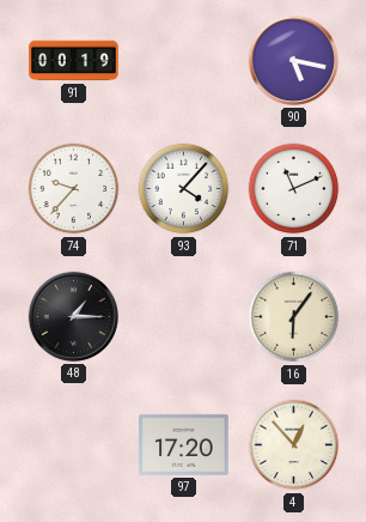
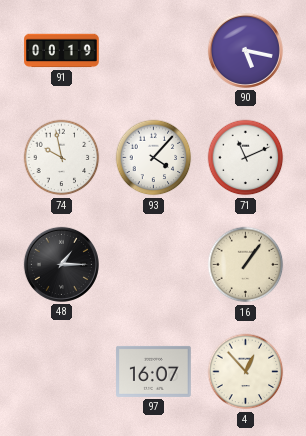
74: 9:37 -> 9:58 (62, 158)
16: 6:06 -> 1:06 (246, 265)
97: 17:20 -> 16:07 (154, 371)
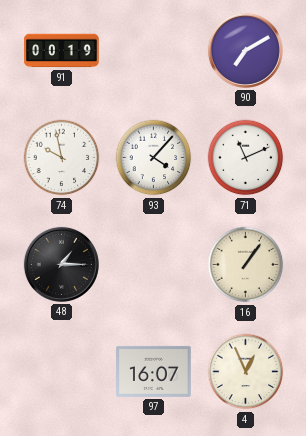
90: 5:17 -> 7:10 (245, 50)
4: 12:53 -> 12:56 (246, 372)
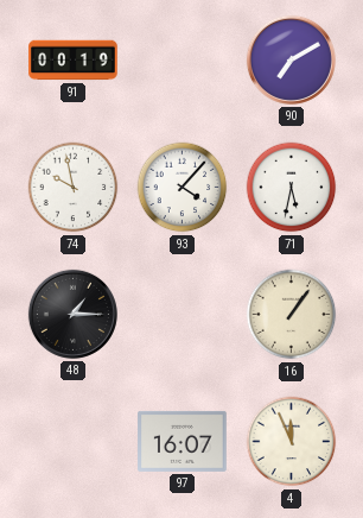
71: 11:11 -> 5:32 (292, 188)
4: 12:56 -> 11:56 (292, 442)
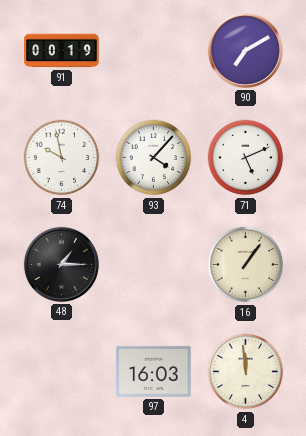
71: 5:32 -> 5:11 (246, 158)
97: 16:07 -> 16:03 (154, 371)
4: 11:56 -> 11:59 (246, 372)
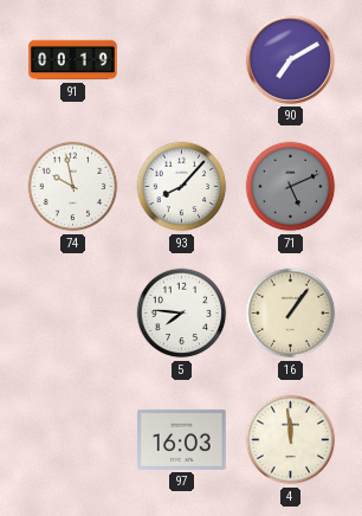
93: 4:07 -> 8:07 (182, 187)
71 dial: white -> grey (291, 187)
48: 1:15 -> none (61, 264)
5: none -> 7:46 (182, 314)
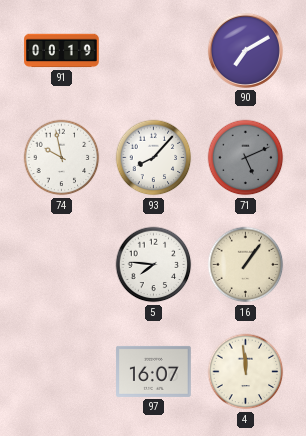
97: 16:03 -> 16:07 (154, 371)
